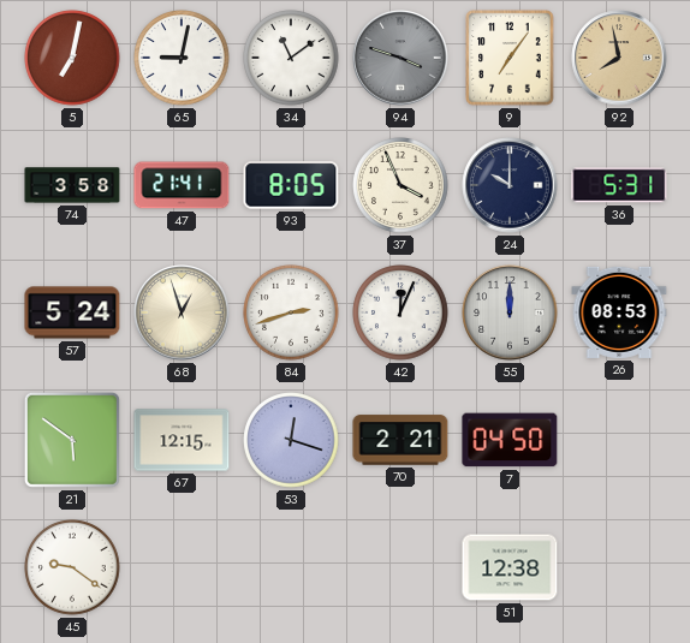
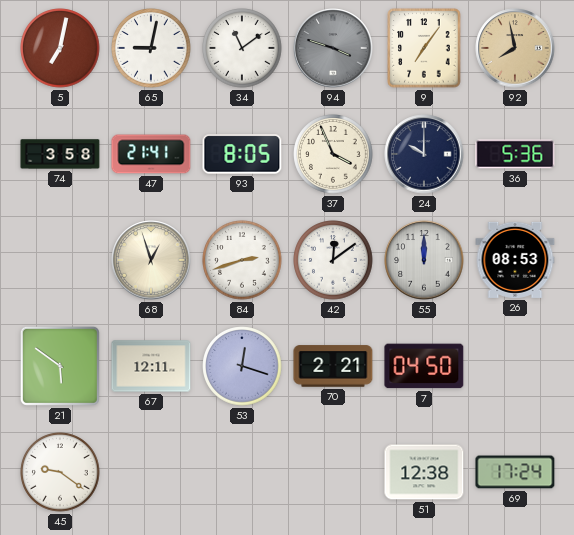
36: 5:31 -> 5:36 (515, 154)
57: 5:24 -> none (72, 312)
42: 12:04 -> 12:09 (333, 260)
67: 12:15 -> 12:11 (151, 366)
69: none -> 17:24 (515, 472)
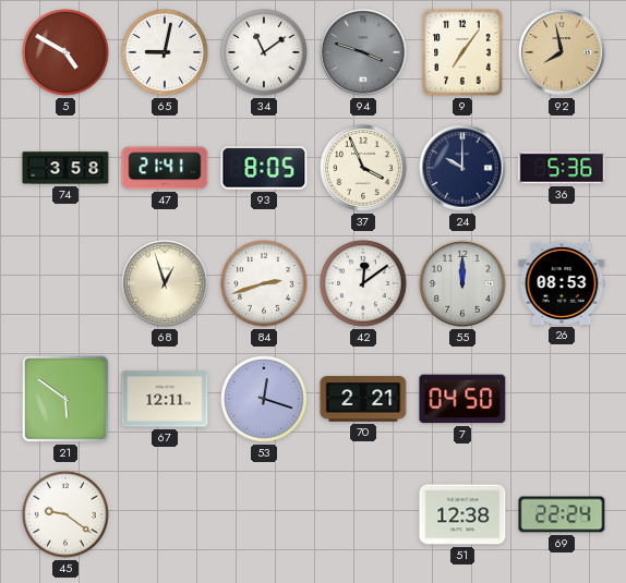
5: 7:02 -> 4:50 (65, 52)
69: 17:24 -> 22:24 (562, 514)
